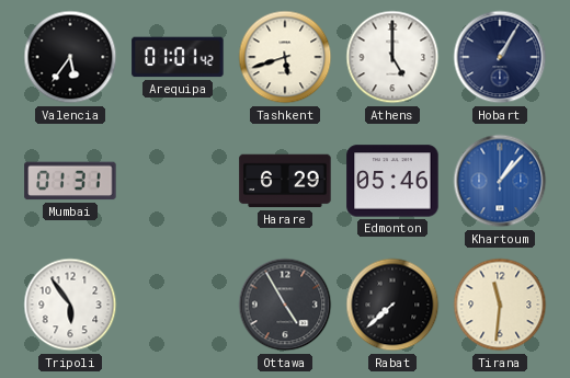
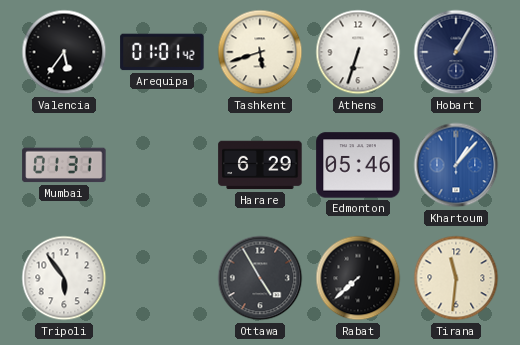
Athens: 5:00 -> 6:33 (358, 52)
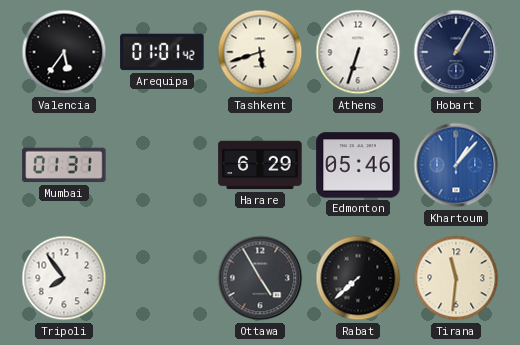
Tripoli: 5:54 -> 7:54 (64, 278)
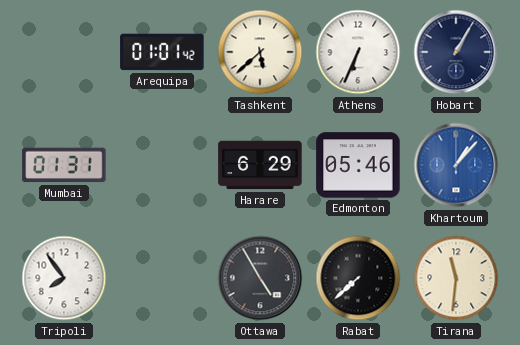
Valencia: 5:36 -> none (64, 52)
Tashkent: 5:42 -> 5:38 (260, 52)
Athens: 6:33 -> 6:34 (358, 52)
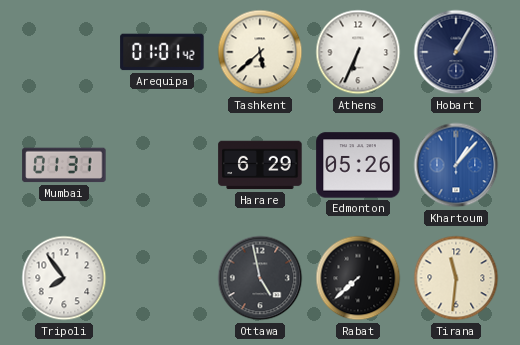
Edmonton: 05:46 -> 05:26 (358, 165)
Ottawa: 4:55 -> 4:58 (260, 278)
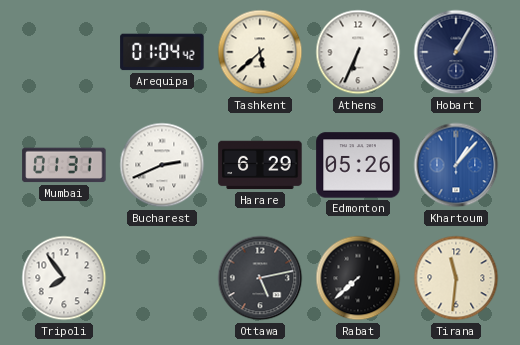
Arequipa: 01:01 -> 01:04 (162, 52)
Bucharest: none -> 2:41 (162, 165)
Ottawa: 4:58 -> 5:13 (260, 278)
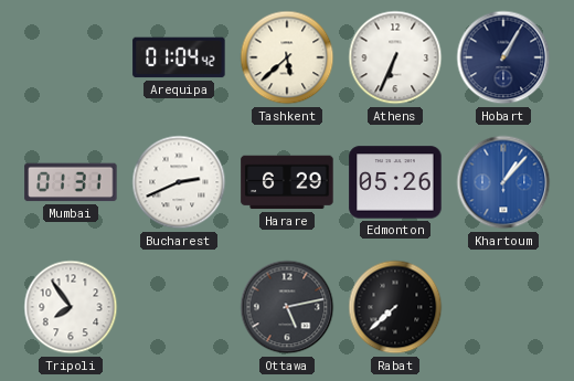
Tirana: 11:31 -> none (456, 278)
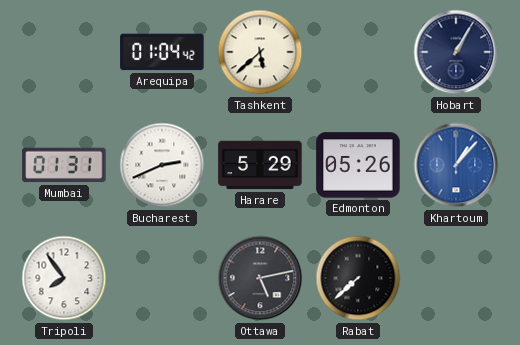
Athens: 6:34 -> none (395, 57)
Harare: 6:29 -> 5:29 (260, 165)
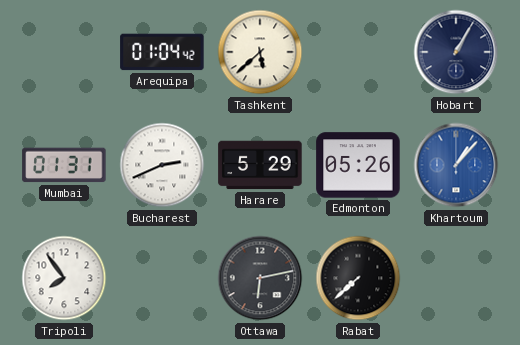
Ottawa: 5:13 -> 6:13 (260, 278)
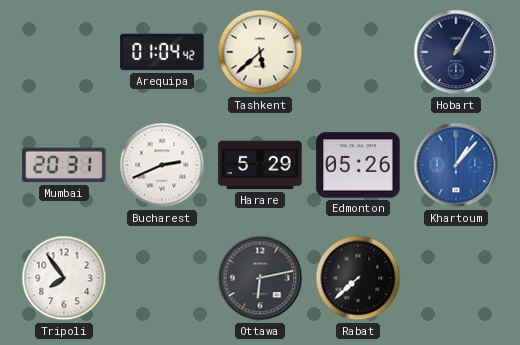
Mumbai: 01:31 -> 20:31 (64, 165)
